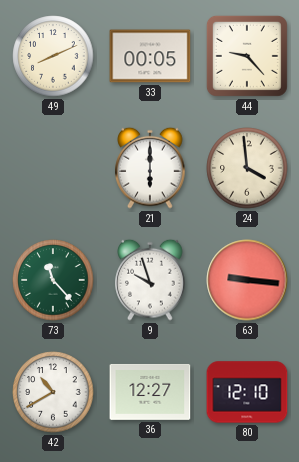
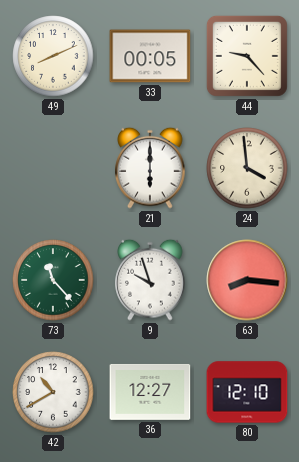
63: 9:16 -> 8:16 (247, 280)
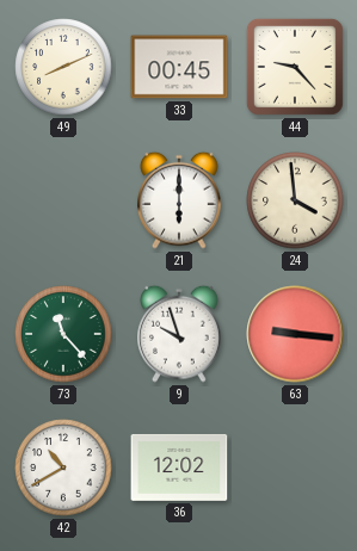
33: 00:05 -> 00:45 (179, 67)
63: 8:16 -> 9:16 (295, 334)
36: 12:27 -> 12:02 (179, 468)
80: 12:10 -> none (247, 392)
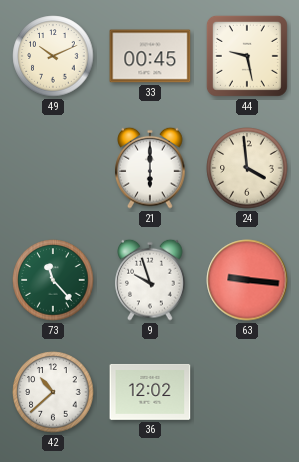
49: 8:11 -> 10:11 (53, 56)
44: 9:23 -> 9:28 (247, 56)
42: 10:40 -> 10:38 (53, 392)
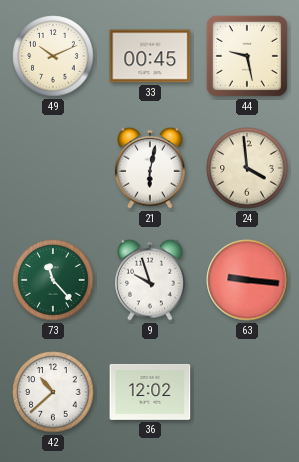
21: 6:00 -> 6:02 (150, 168)
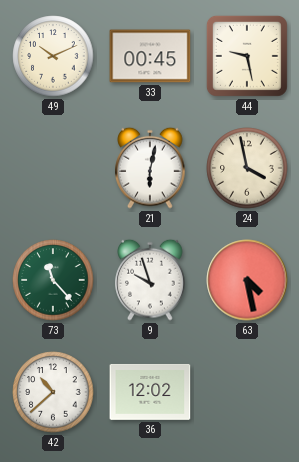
24: 3:59 -> 3:58 (247, 168)
63: 9:16 -> 4:28 (247, 280)
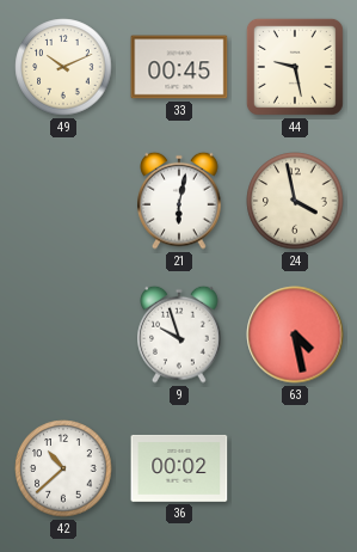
73: 11:23 -> none (53, 280)
36: 12:02 -> 00:02 (179, 468)
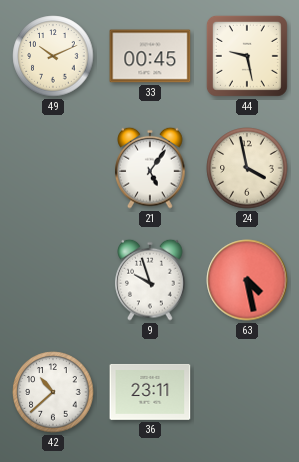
21: 6:02 -> 5:06 (150, 168)
36: 00:02 -> 23:11 (150, 392)
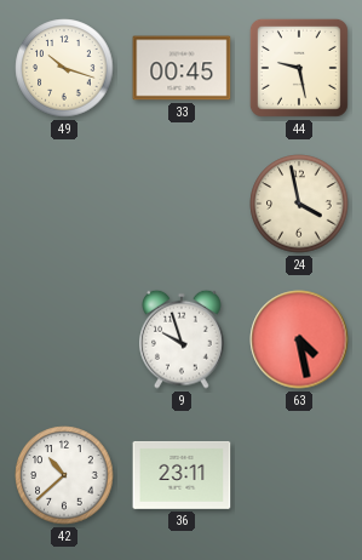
49: 10:11 -> 10:18 (64, 68)
21: 5:06 -> none (150, 168)
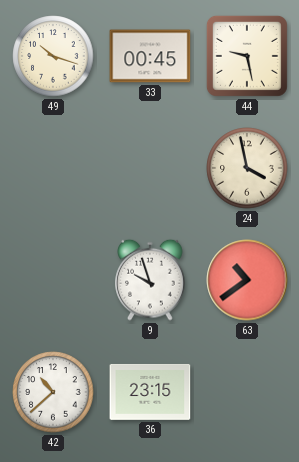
63: 4:28 -> 10:39 (247, 280)
36: 23:11 -> 23:15 (150, 392)
